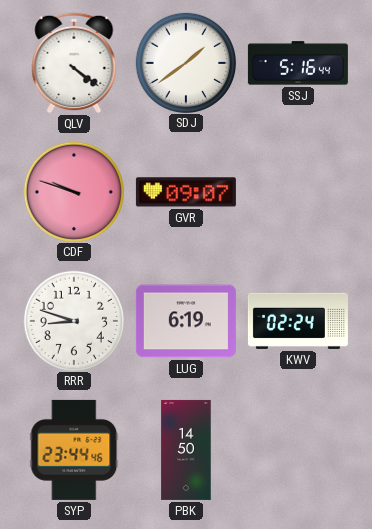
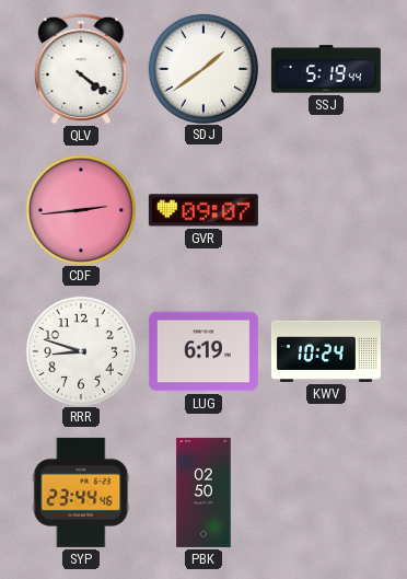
SSJ: 5:16 -> 5:19 (326, 69)
CDF: 9:48 -> 2:44 (80, 209)
KWV: 02:24 -> 10:24 (326, 351)
PBK: 14:50 -> 02:50 (203, 493)
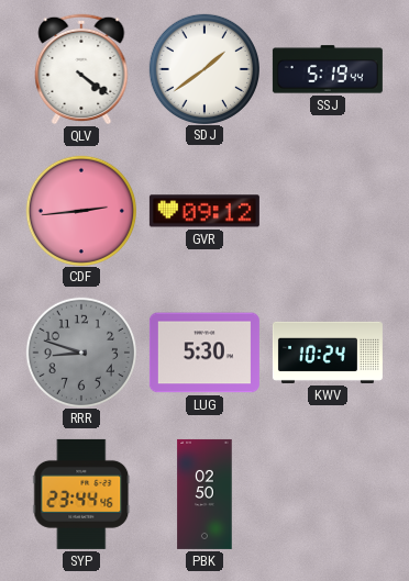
GVR: 09:07 -> 09:12 (204, 211)
RRR dial: white -> grey (80, 351)
LUG: 6:19 -> 5:30 (204, 353)
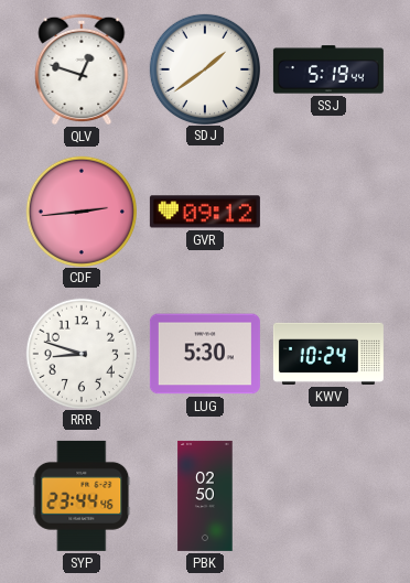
QLV: 4:21 -> 12:48 (82, 69)
RRR dial: grey -> white (80, 353)
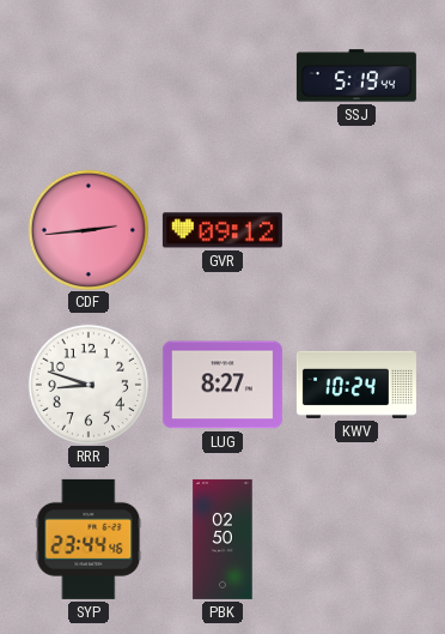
QLV: 12:48 -> none (82, 69)
SDJ: 1:39 -> none (204, 68)
LUG: 5:30 -> 8:27 (222, 385)
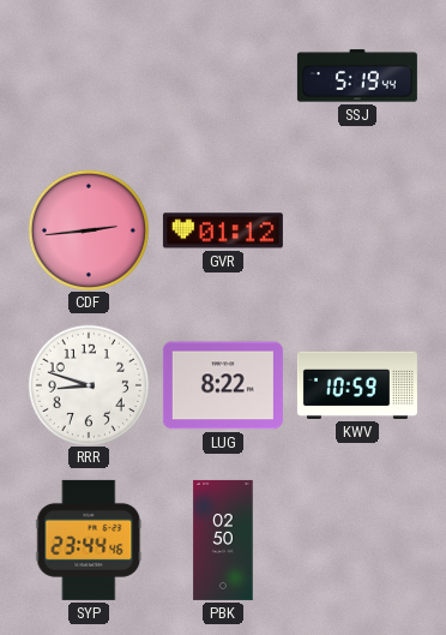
GVR: 09:12 -> 01:12 (223, 230)
LUG: 8:27 -> 8:22 (223, 385)
KWV: 10:24 -> 10:59 (357, 385)
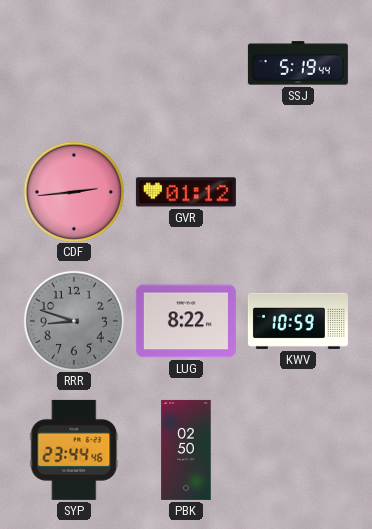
RRR dial: white -> grey (73, 320)
